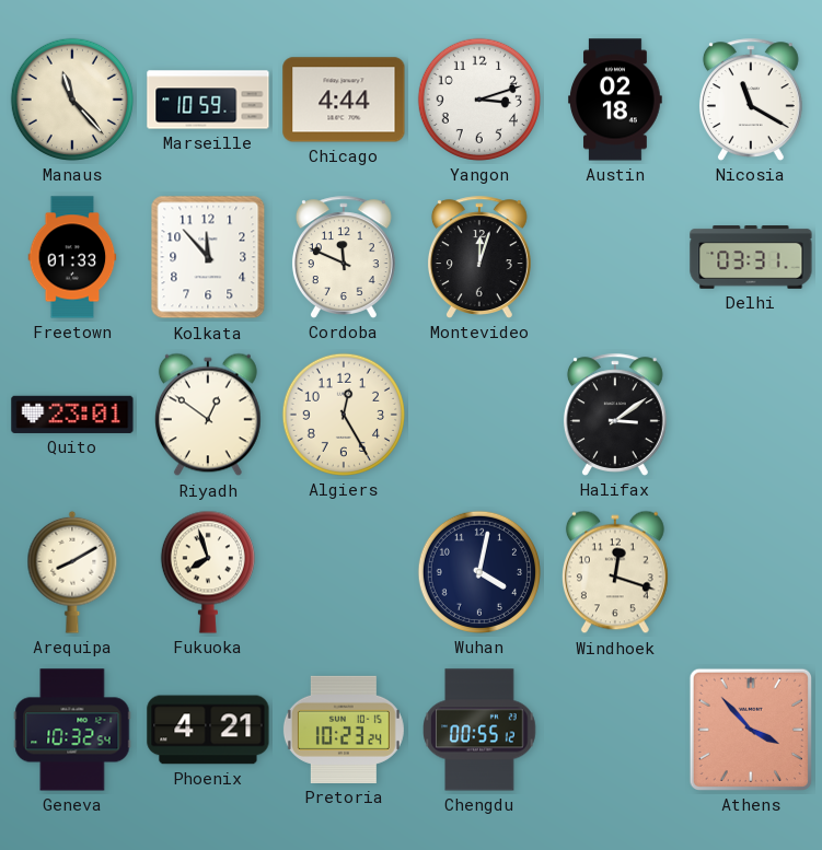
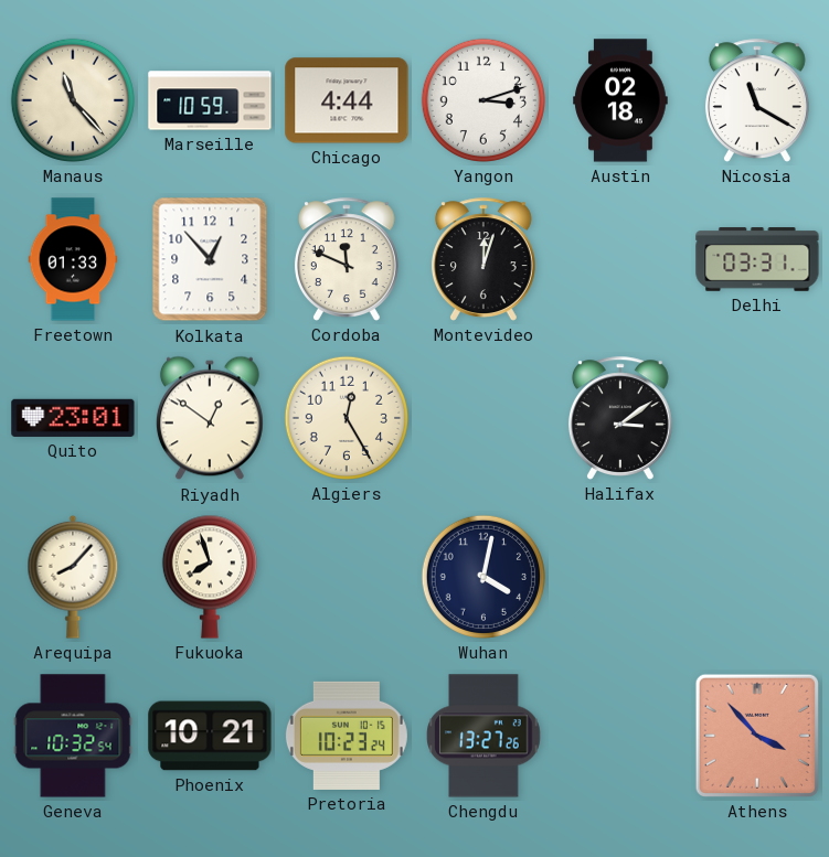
Kolkata: 11:53 -> 12:53 (210, 259)
Arequipa: 8:10 -> 8:07 (73, 577)
Windhoek: 12:18 -> none (615, 572)
Phoenix: 4:21 -> 10:21 (210, 736)
Chengdu: 00:55 -> 13:27 (483, 736)
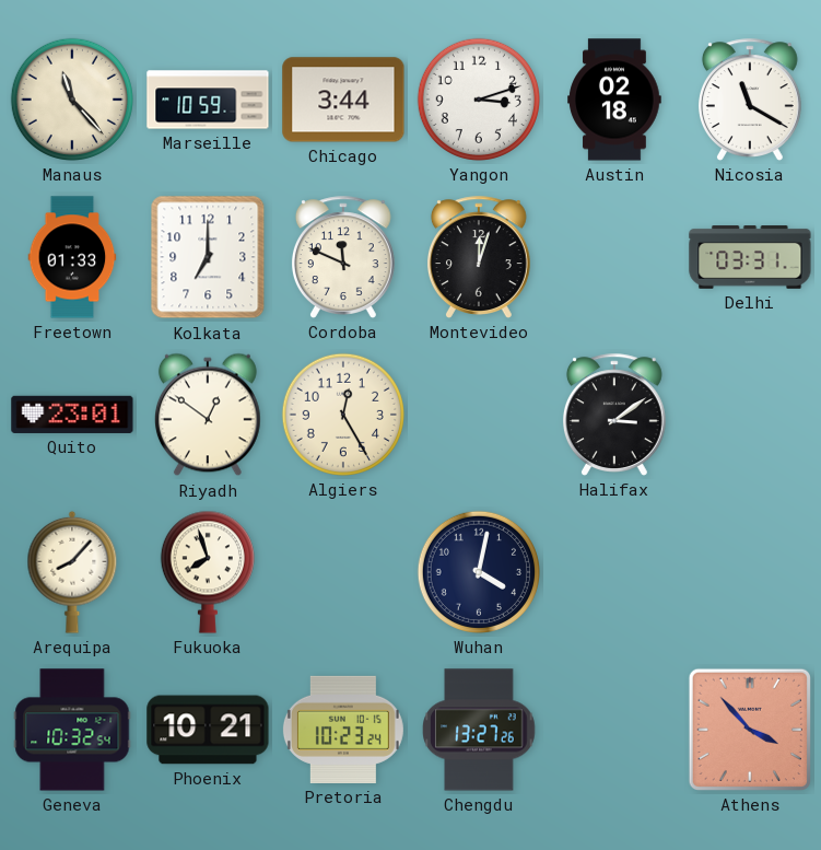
Chicago: 4:44 -> 3:44 (343, 100)
Kolkata: 12:53 -> 7:00 (208, 257)
